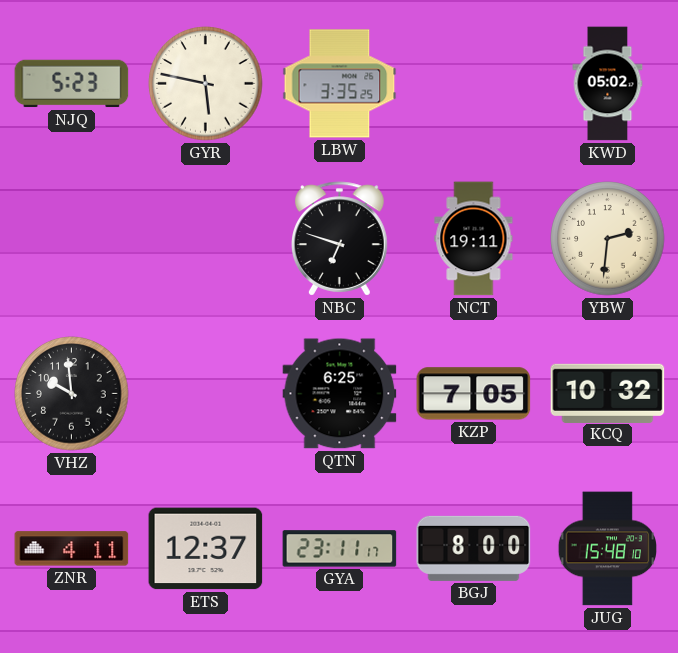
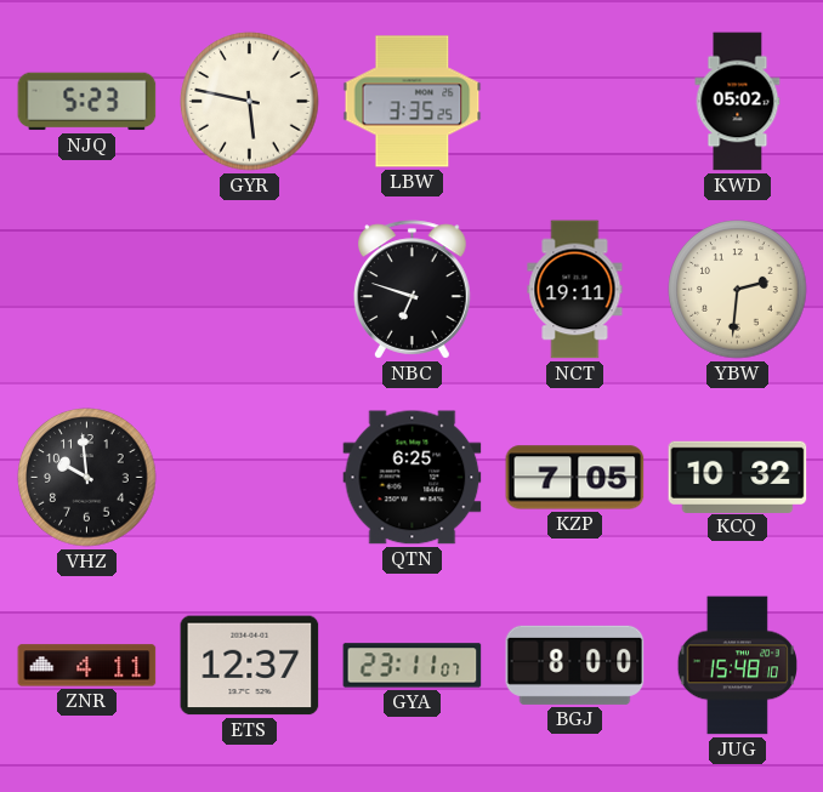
GYA: 23:11:17 -> 23:11:07 (413, 666)
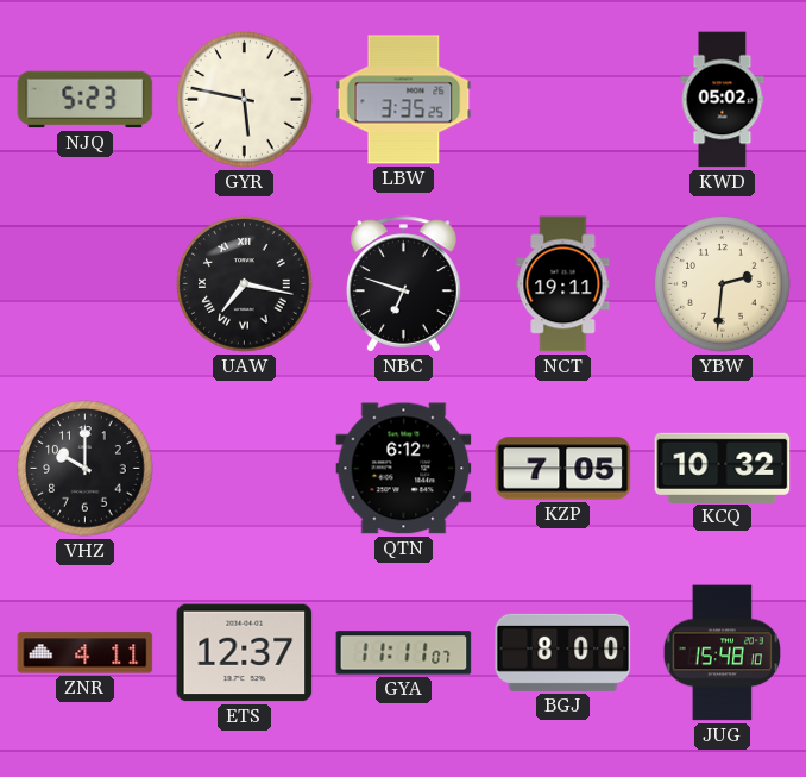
UAW: none -> 7:17 (245, 284)
VHZ: 9:59 -> 10:00 (86, 469)
QTN: 6:25 -> 6:12 (404, 469)
GYA: 23:11 -> 11:11 (404, 653)
